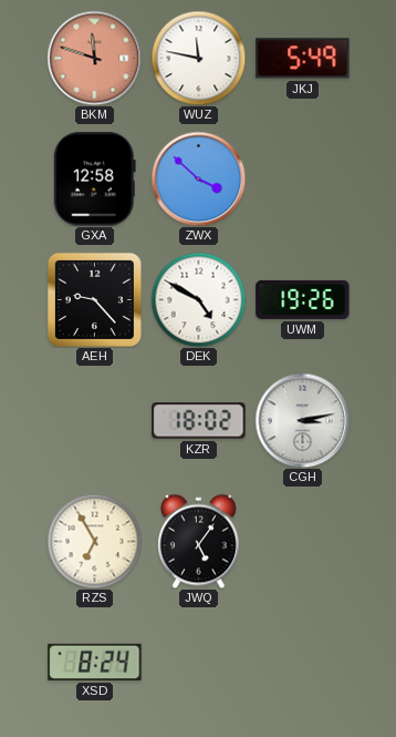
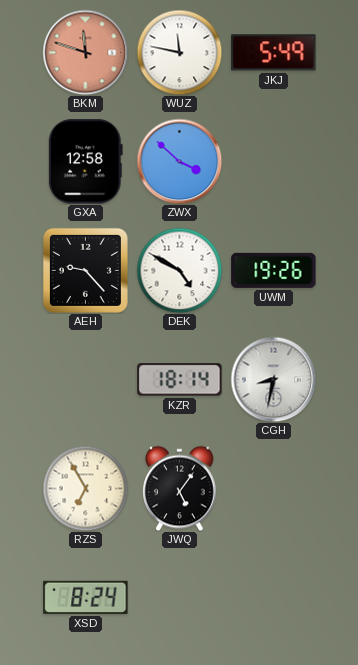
KZR: 18:02 -> 18:14 (180, 380)
CGH: 3:13 -> 8:32 (273, 379)
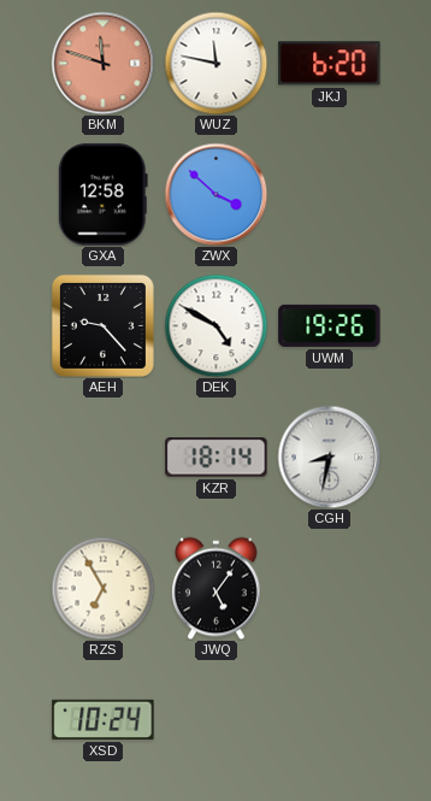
JKJ: 5:49 -> 6:20 (330, 64)
XSD: 8:24 -> 10:24 (104, 719)
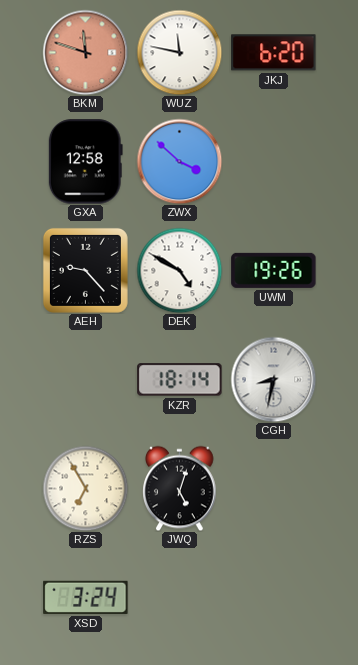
JWQ: 5:06 -> 5:03 (180, 488)
XSD: 10:24 -> 3:24 (86, 597)
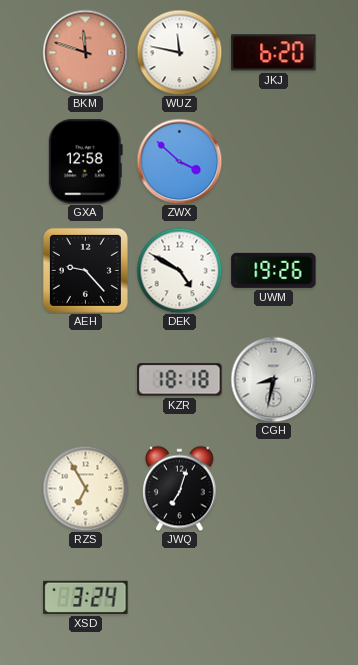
KZR: 18:14 -> 18:18 (180, 380)
JWQ: 5:03 -> 7:03 (180, 488)
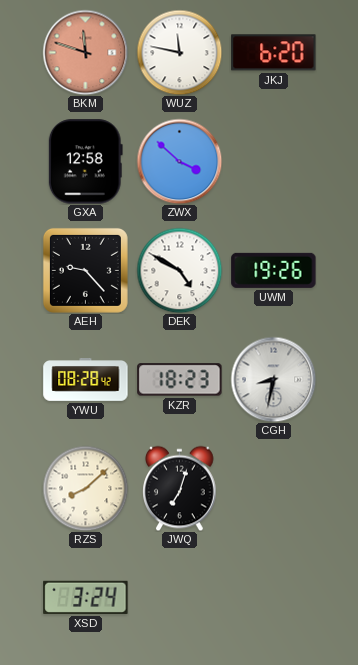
YWU: none -> 08:28 (86, 380)
KZR: 18:18 -> 18:23 (180, 380)
RZS: 6:55 -> 8:08 (85, 488)
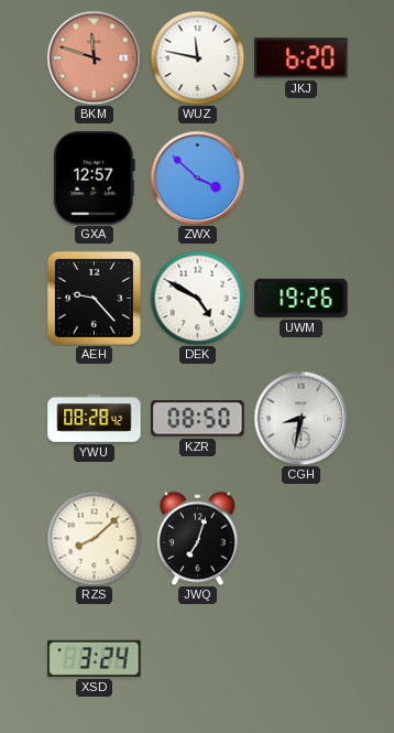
GXA: 12:58 -> 12:57 (94, 179)
KZR: 18:23 -> 08:50 (198, 419)
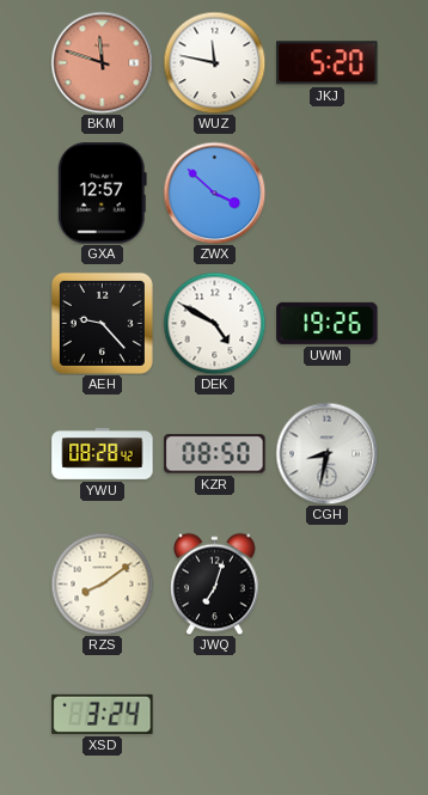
JKJ: 6:20 -> 5:20 (328, 63)
RZS: 8:08 -> 8:09 (102, 583)
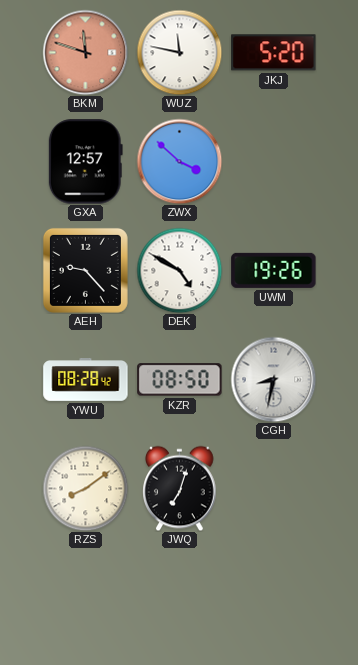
XSD: 3:24 -> none (103, 714)
